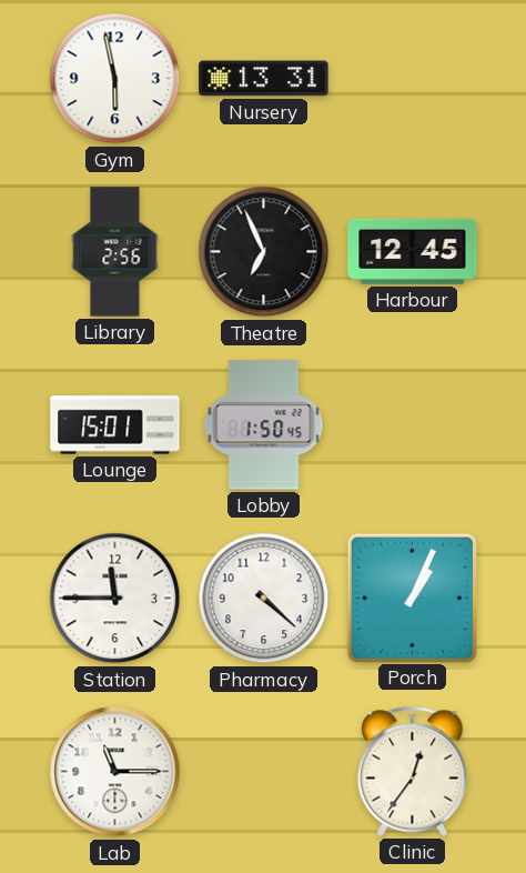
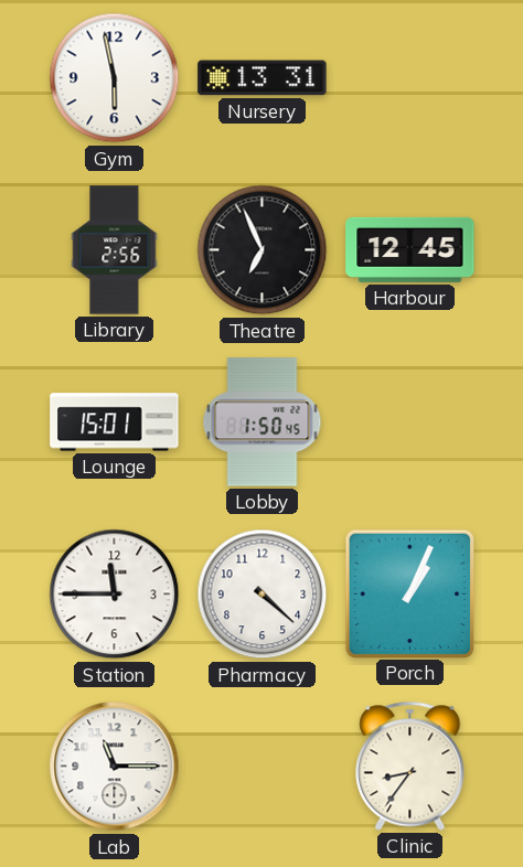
Clinic: 12:36 -> 8:36 (410, 766)
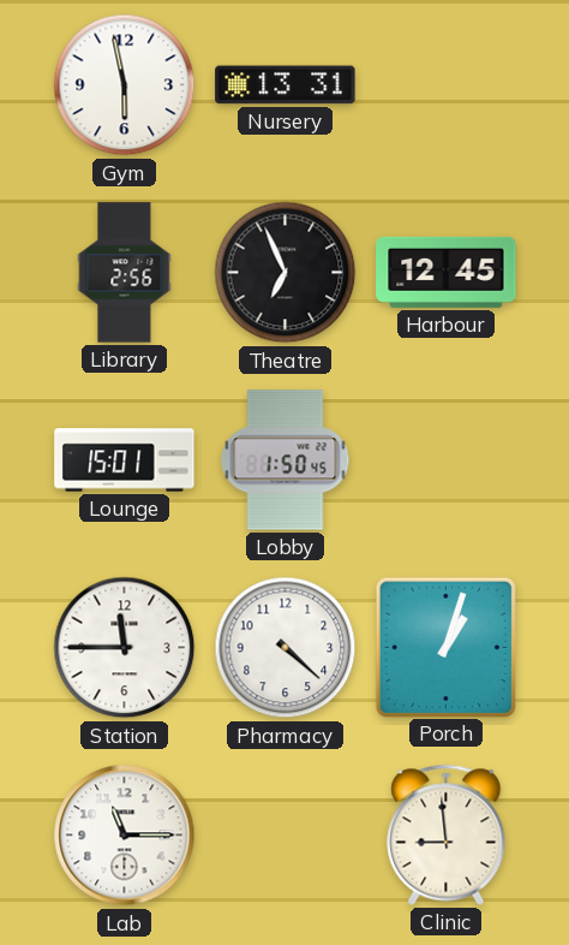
Porch: 1:04 -> 1:03 (445, 647)
Clinic: 8:36 -> 8:59 (447, 834)
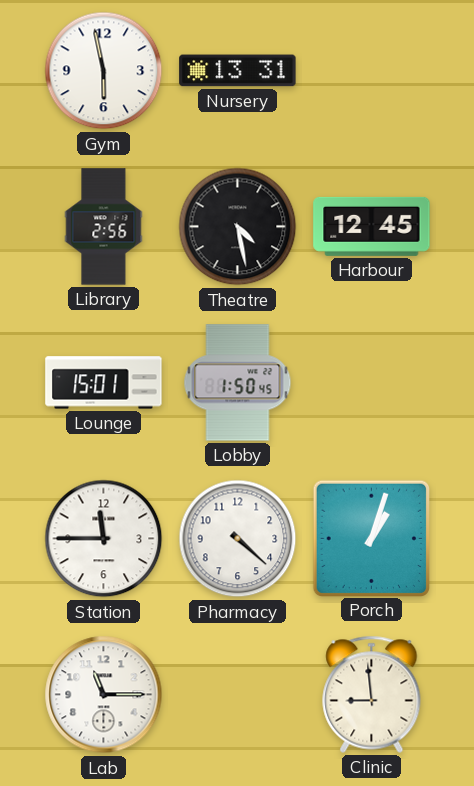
Theatre: 6:56 -> 4:28 (238, 227)
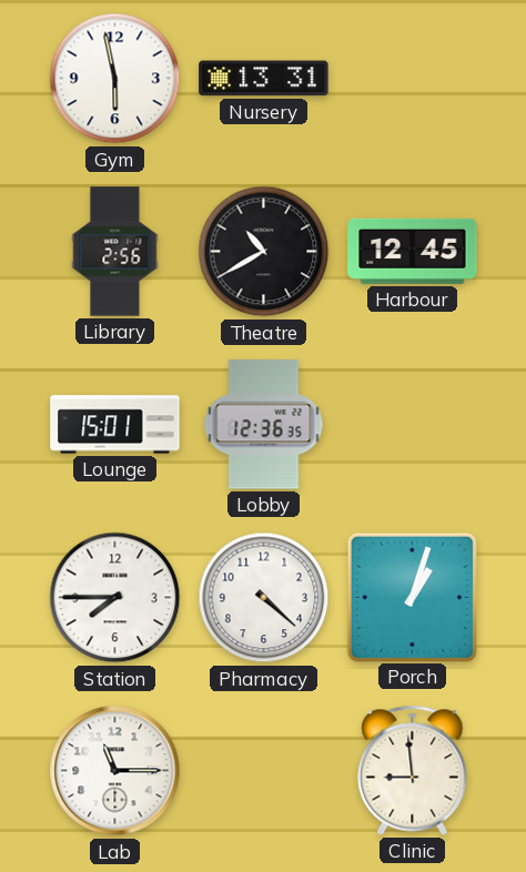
Theatre: 4:28 -> 10:40 (264, 252)
Lobby: 1:50 -> 12:36 (264, 425)
Station: 11:45 -> 7:45 (115, 598)
